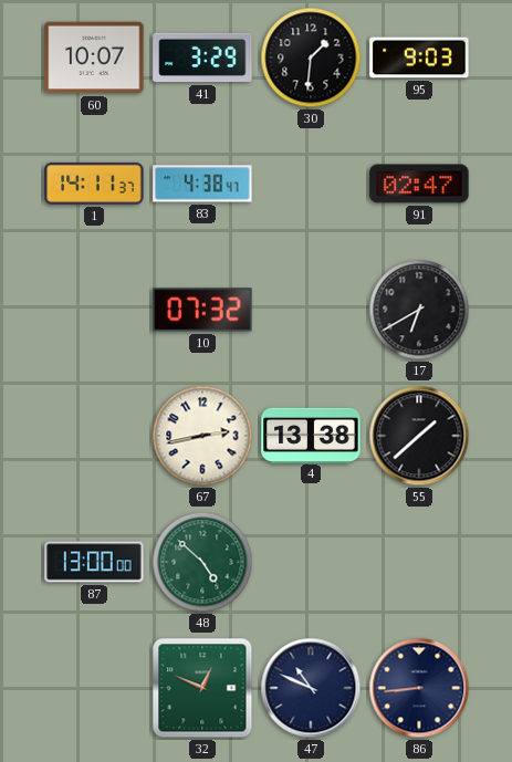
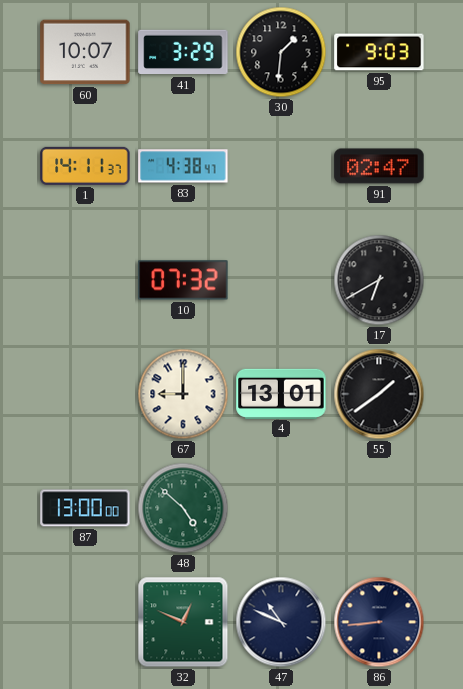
67: 2:43 -> 9:00 (183, 394)
4: 13:38 -> 13:01 (281, 393)
55: 1:38 -> 1:39 (379, 394)
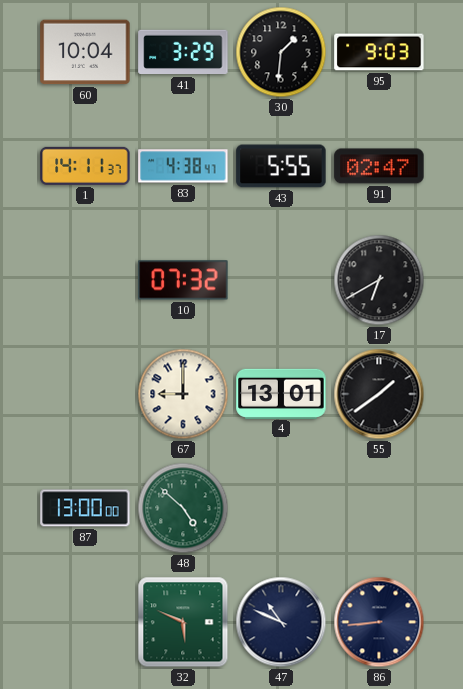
60: 10:07 -> 10:04 (85, 52)
43: none -> 5:55 (281, 166)
32: 12:49 -> 5:49 (183, 622)
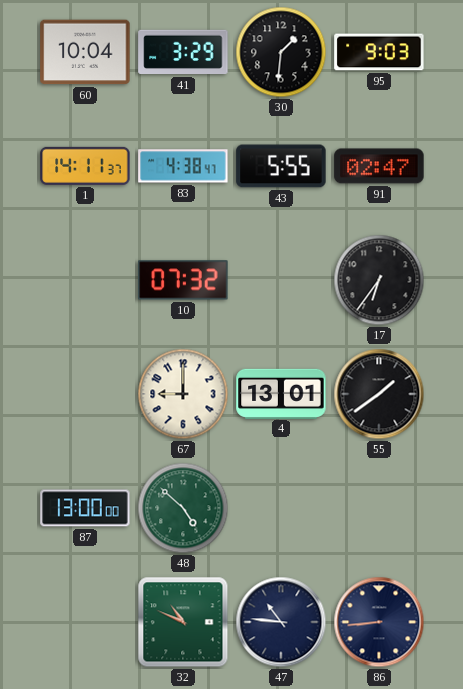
17: 6:40 -> 6:36 (379, 280)
32: 5:49 -> 10:49 (183, 622)
47: 10:49 -> 10:46 (281, 622)
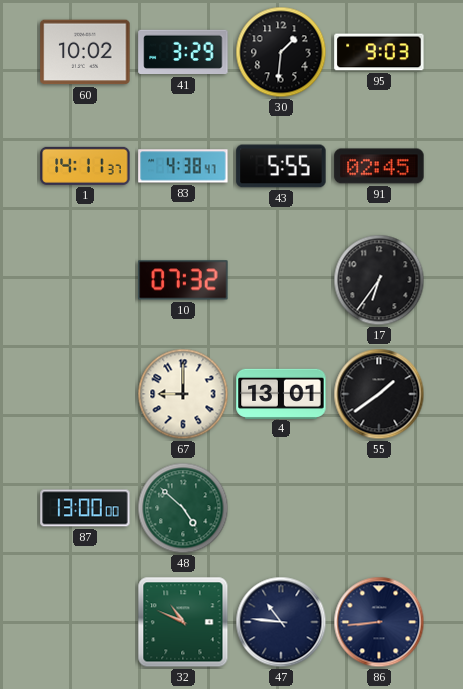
60: 10:04 -> 10:02 (85, 52)
91: 02:47 -> 02:45 (379, 166)
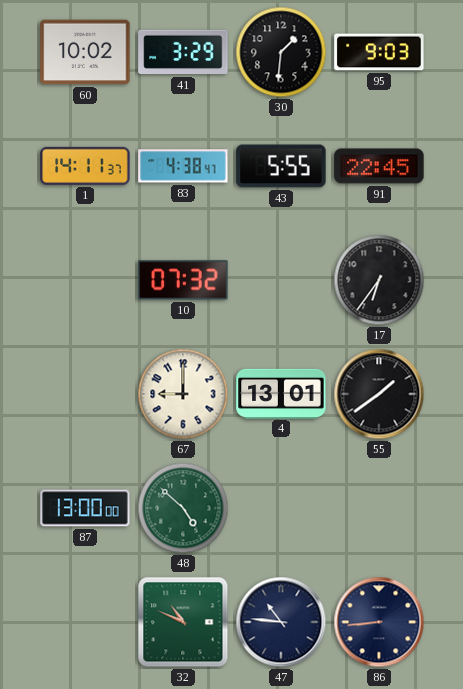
91: 02:45 -> 22:45 (379, 166)
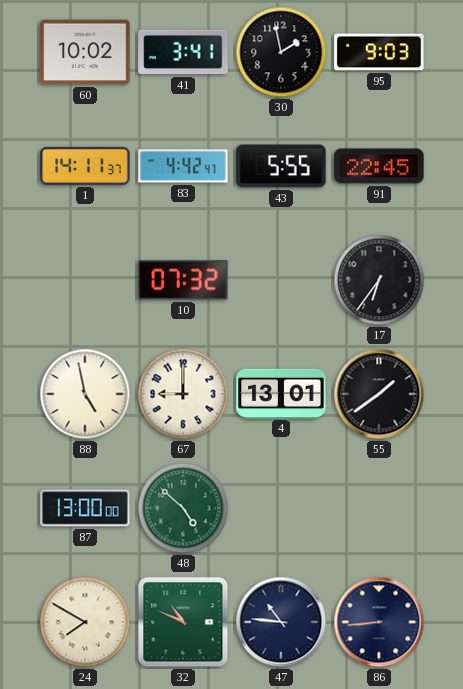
41: 3:29 -> 3:41 (183, 52)
30: 1:31 -> 1:58 (281, 52)
83: 4:38 -> 4:42 (183, 166)
88: none -> 4:58 (85, 394)
24: none -> 7:50 (85, 622)
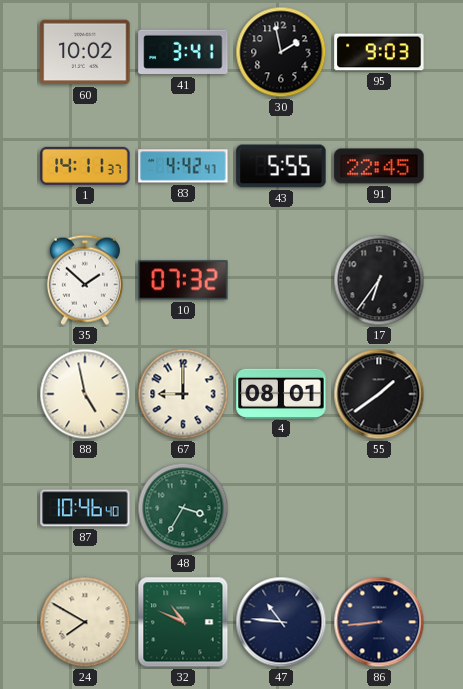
35: none -> 1:52 (85, 280)
4: 13:01 -> 08:01 (281, 393)
87: 13:00 -> 10:46 (85, 508)
48: 4:52 -> 3:35 (183, 508)
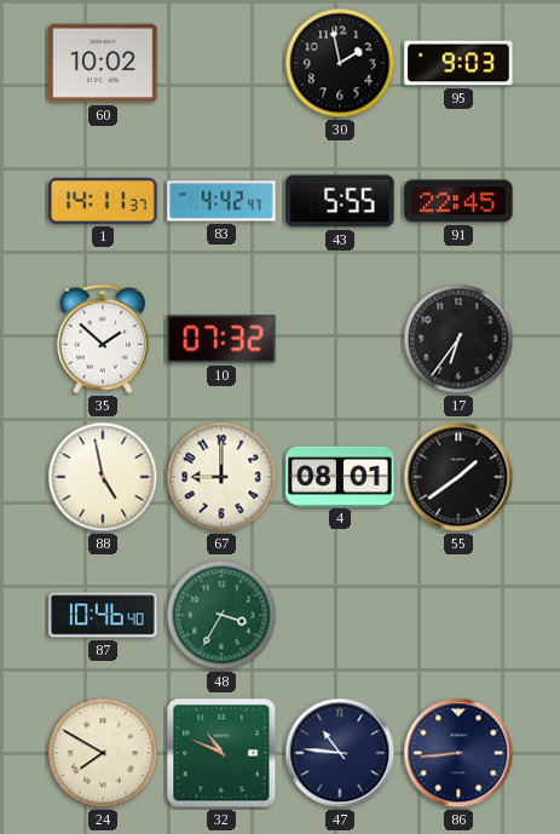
41: 3:41 -> none (183, 52)
